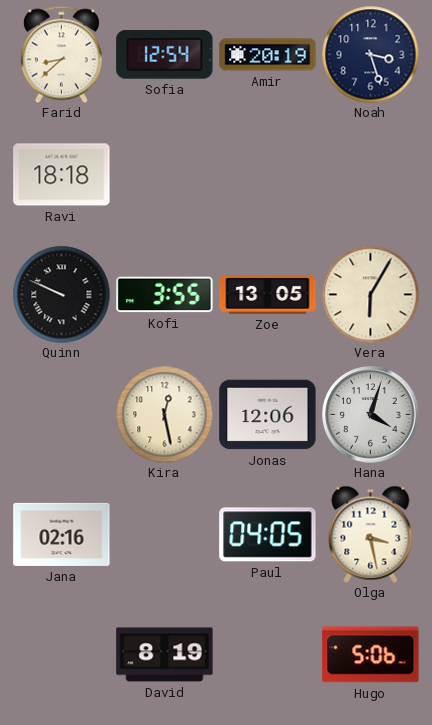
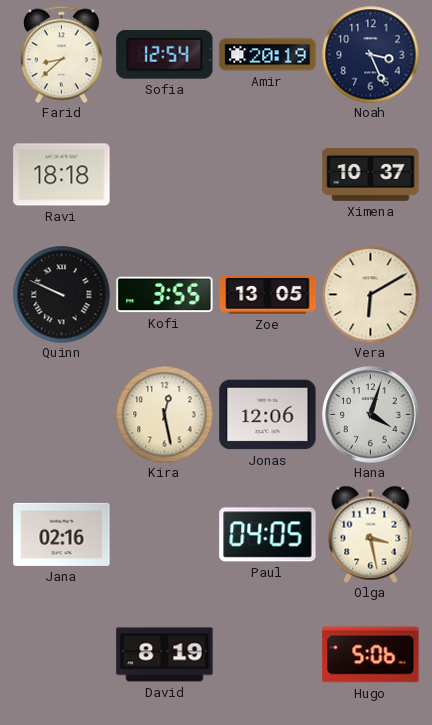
Noah: 3:27 -> 3:26 (370, 54)
Ximena: none -> 10:37 (371, 175)
Vera: 6:05 -> 6:10 (370, 294)
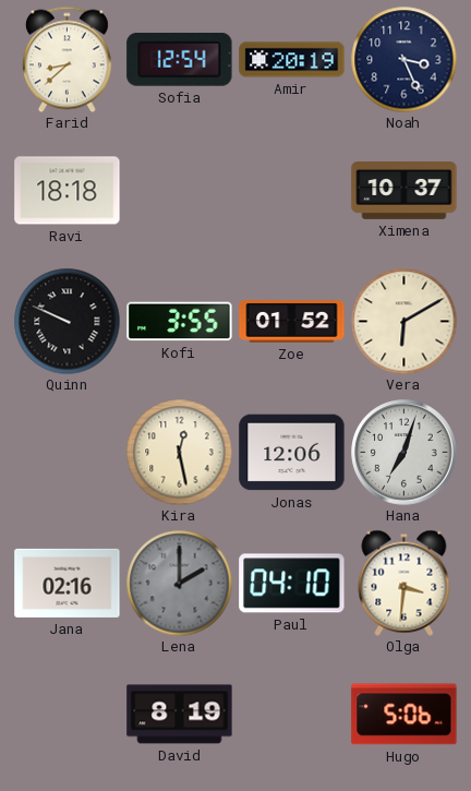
Zoe: 13:05 -> 01:52 (292, 322)
Hana: 4:03 -> 7:03 (404, 453)
Lena: none -> 2:00 (179, 583)
Paul: 04:05 -> 04:10 (292, 584)
Olga: 3:28 -> 3:31 (404, 583)
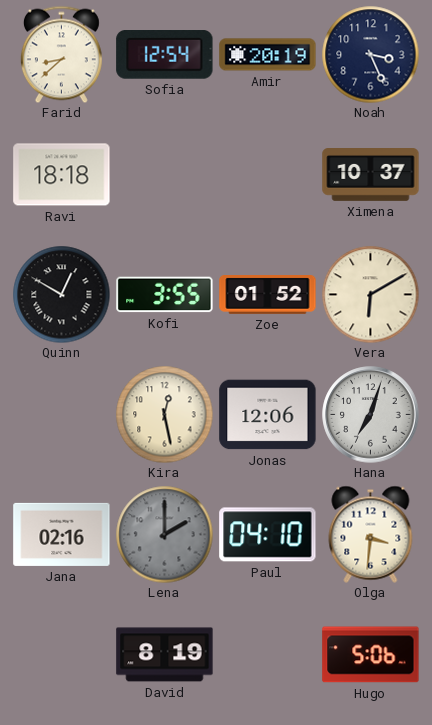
Quinn: 9:49 -> 12:50 (61, 294)
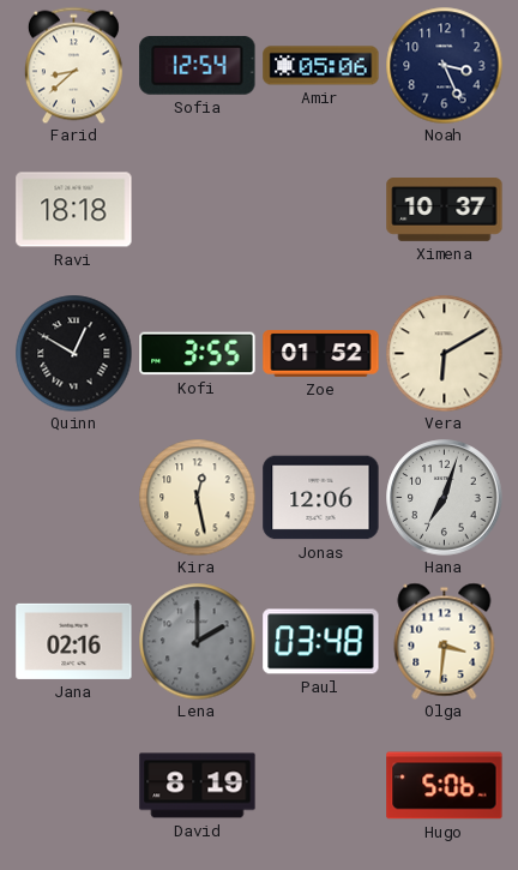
Amir: 20:19 -> 05:06 (321, 66)
Paul: 04:10 -> 03:48 (321, 642)
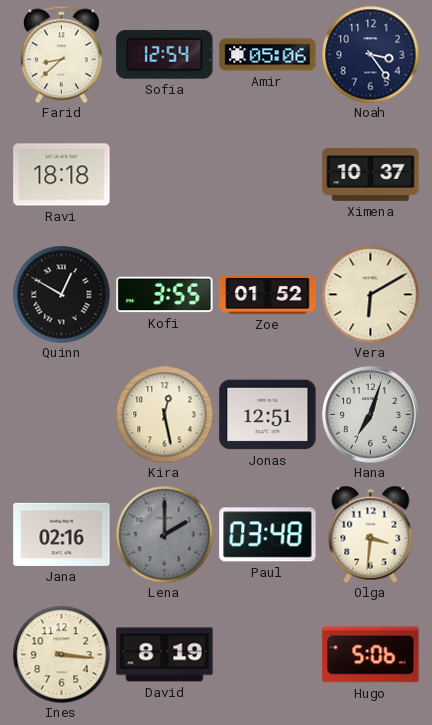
Noah: 3:26 -> 3:24 (370, 54)
Jonas: 12:06 -> 12:51 (268, 415)
Ines: none -> 3:16 (61, 654)
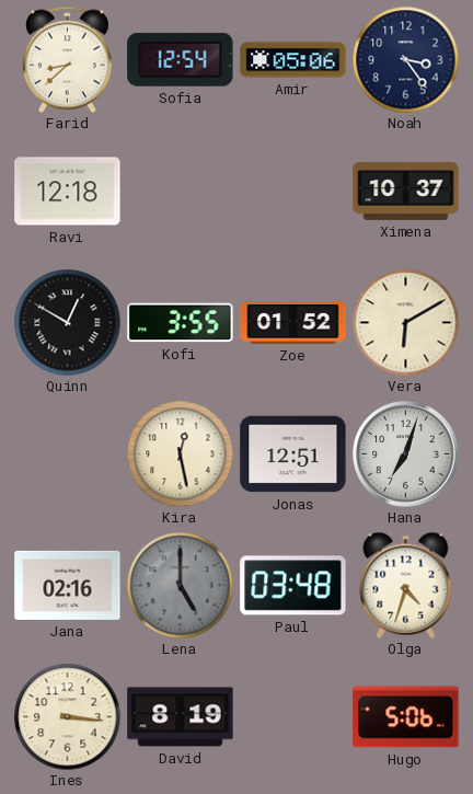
Ravi: 18:18 -> 12:18 (68, 192)
Lena: 2:00 -> 5:00 (180, 585)
Olga: 3:31 -> 4:33 (406, 585)
